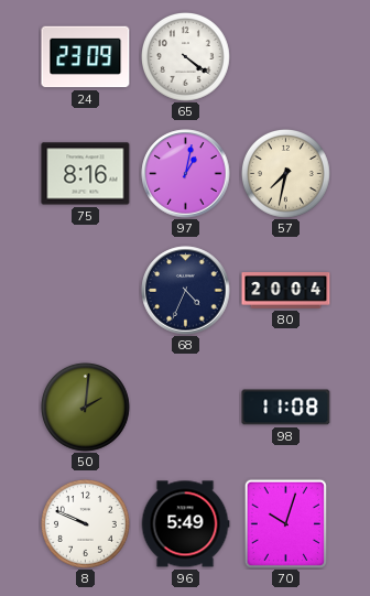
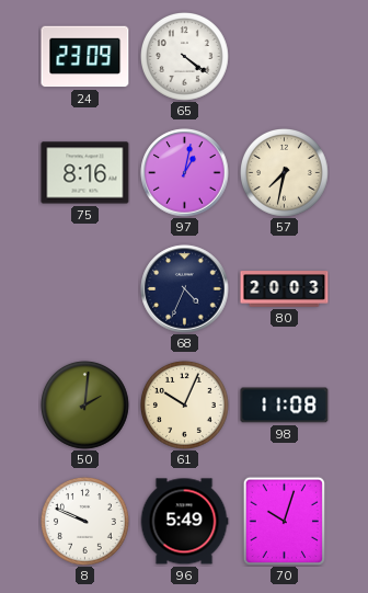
80: 20:04 -> 20:03 (285, 289)
61: none -> 10:04 (185, 406)
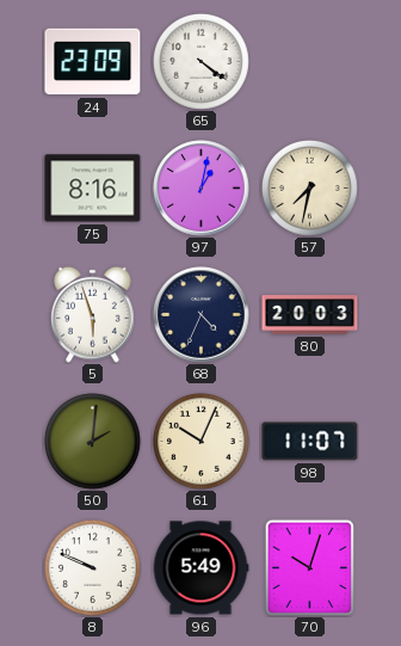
5: none -> 5:57 (93, 314)
98: 11:08 -> 11:07 (310, 442)
